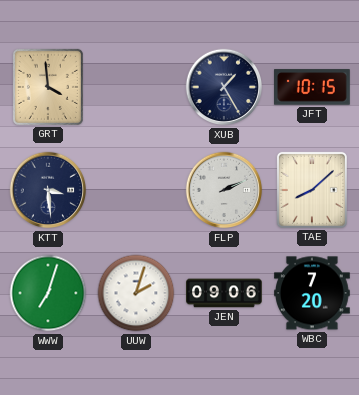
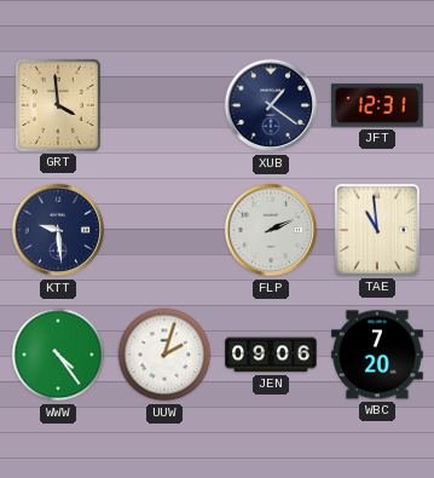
XUB: 1:25 -> 1:21 (271, 105)
JFT: 10:15 -> 12:31 (378, 105)
KTT: 3:29 -> 9:29 (58, 230)
TAE: 8:08 -> 10:59 (377, 230)
WWW: 7:03 -> 4:24 (58, 355)
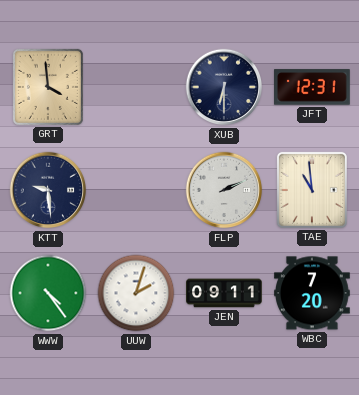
XUB: 1:21 -> 6:30 (224, 87)
JEN: 09:06 -> 09:11 (224, 293)
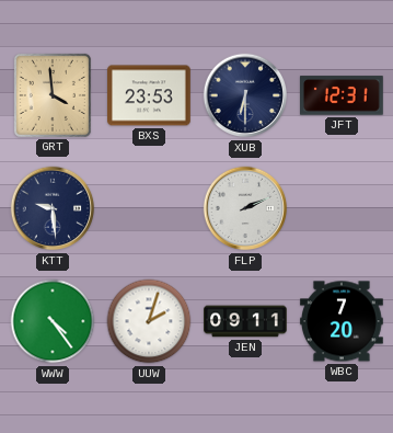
BXS: none -> 23:53 (150, 95)
TAE: 10:59 -> none (312, 190)
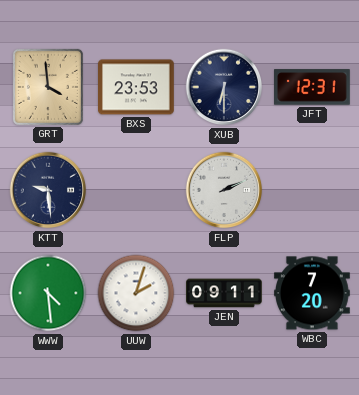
WWW: 4:24 -> 4:29 (48, 293)
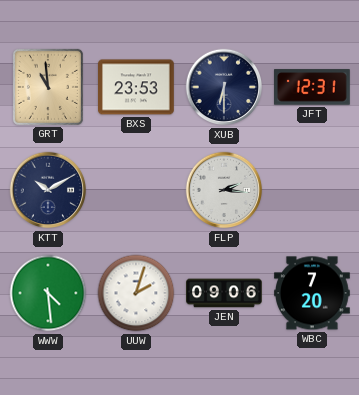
GRT: 3:59 -> 10:59 (48, 87)
KTT: 9:29 -> 10:10 (48, 190)
FLP: 2:11 -> 2:16 (224, 190)
JEN: 09:11 -> 09:06 (224, 293)
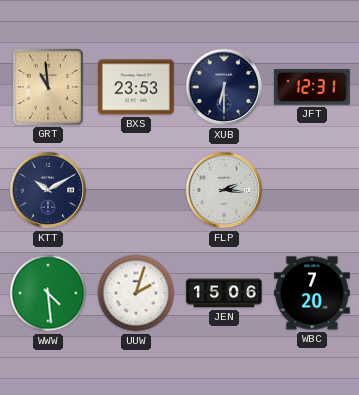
JEN: 09:06 -> 15:06 (224, 293)
